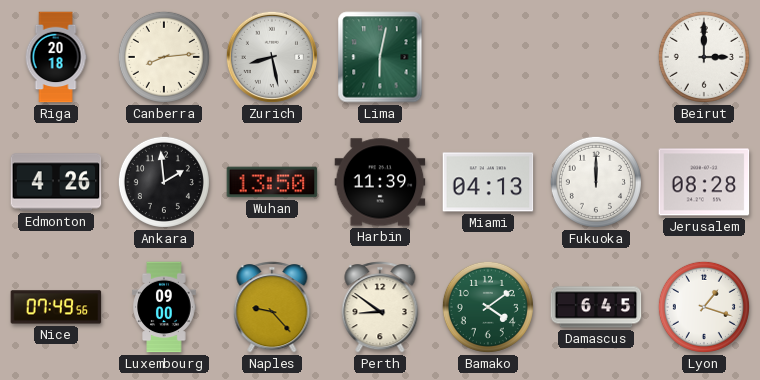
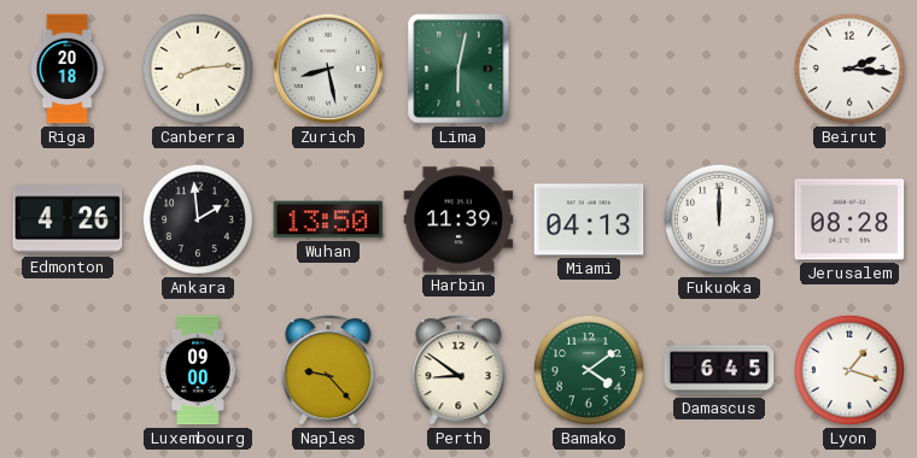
Beirut: 3:00 -> 2:16 (849, 69)
Nice: 07:49 -> none (56, 307)
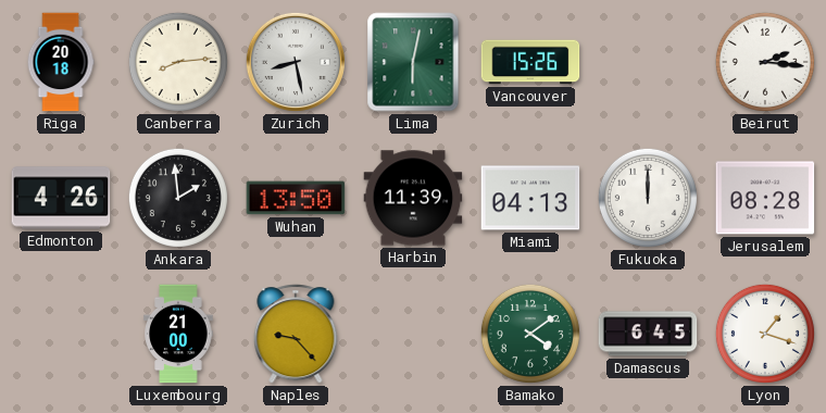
Vancouver: none -> 15:26 (530, 62)
Luxembourg: 09:00 -> 21:00 (178, 334)
Perth: 8:51 -> none (458, 370)
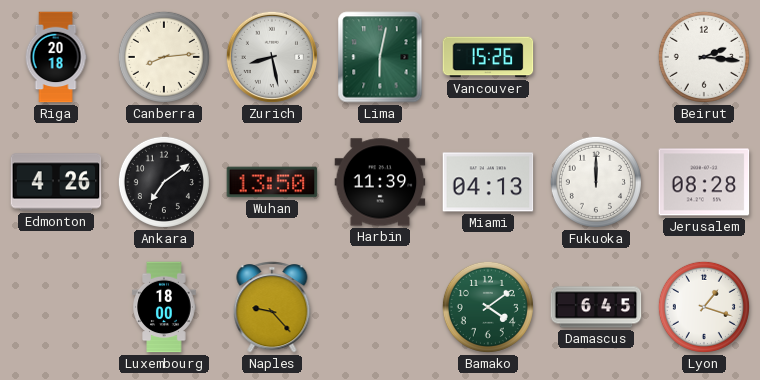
Ankara: 1:59 -> 7:09 (164, 182)
Luxembourg: 21:00 -> 18:00 (164, 307)
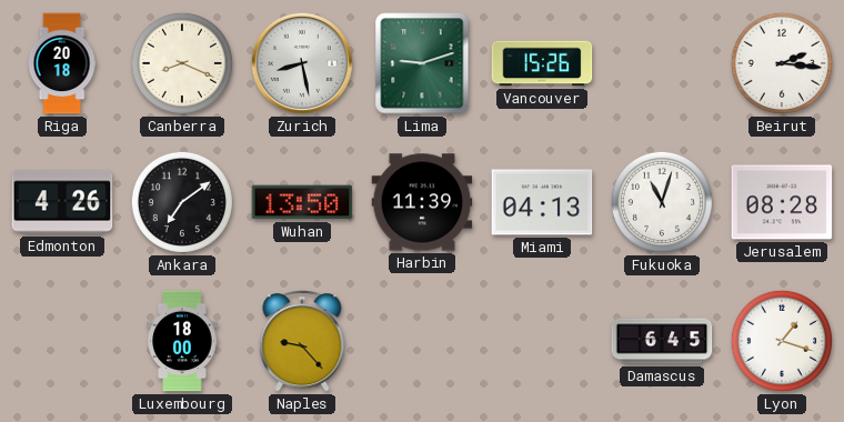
Canberra: 8:14 -> 8:19 (182, 63)
Lima: 6:02 -> 9:12 (422, 63)
Fukuoka: 12:00 -> 11:03 (662, 202)
Bamako: 4:09 -> none (488, 307)
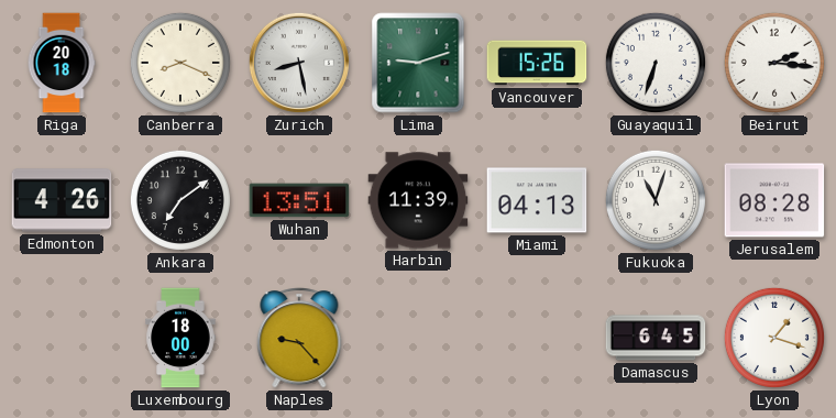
Guayaquil: none -> 6:33 (656, 63)
Wuhan: 13:50 -> 13:51 (299, 200)
